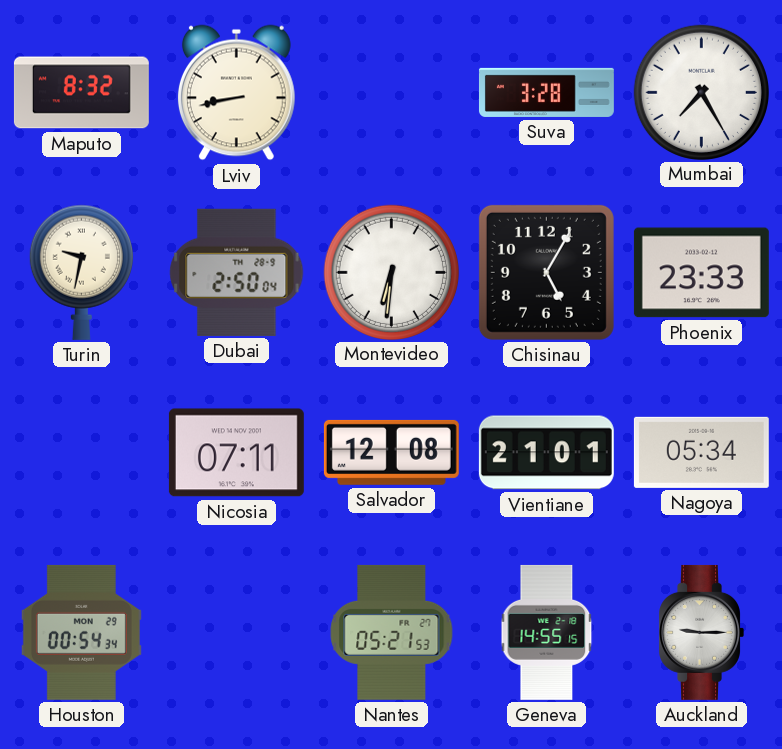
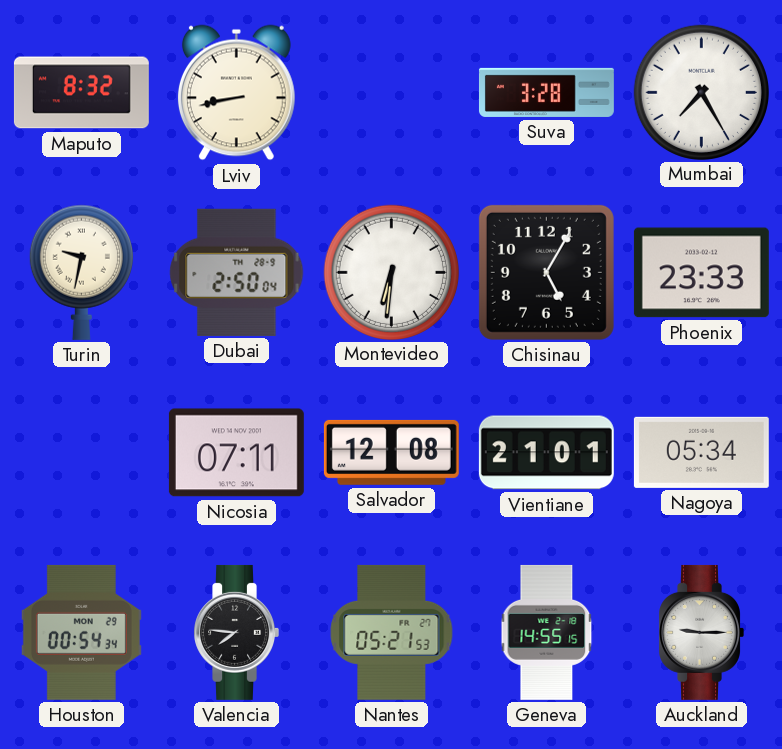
Valencia: none -> 7:46 (236, 632)
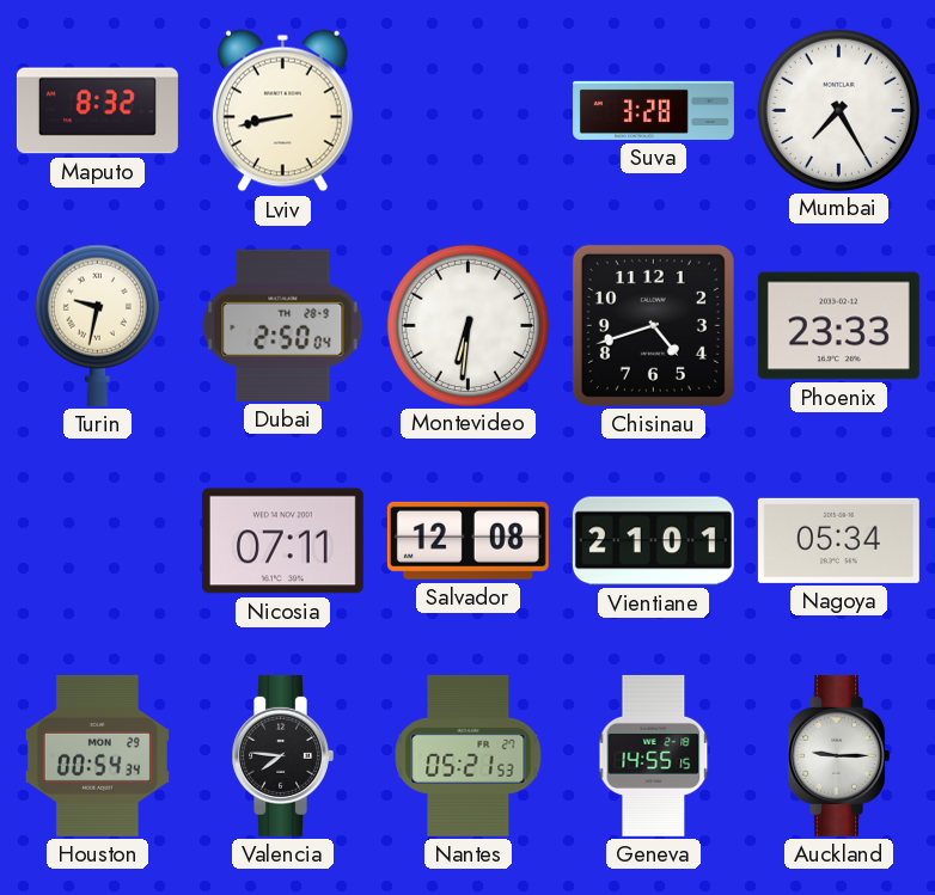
Chisinau: 5:05 -> 4:42 (653, 325)
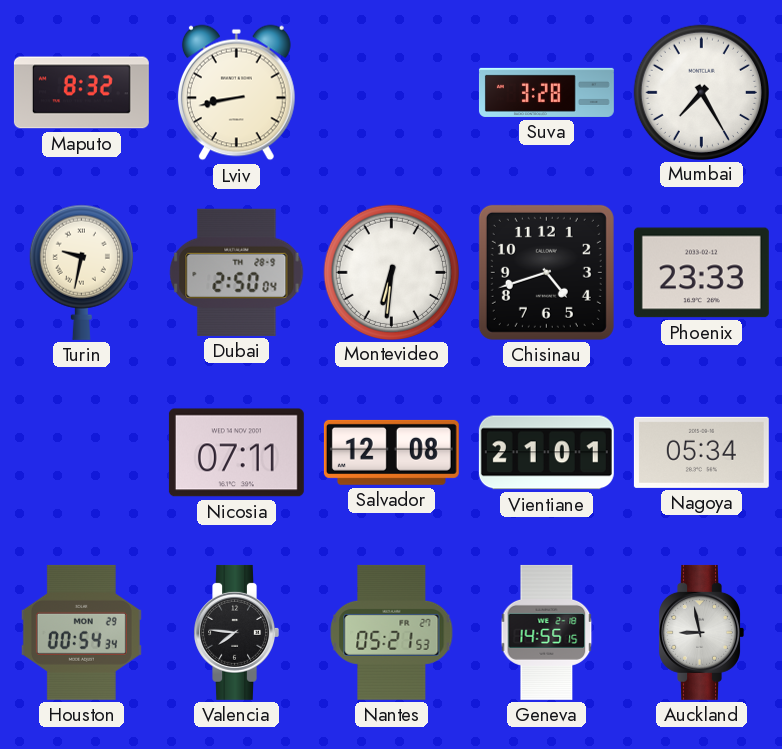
Auckland: 9:15 -> 8:58 (701, 632)
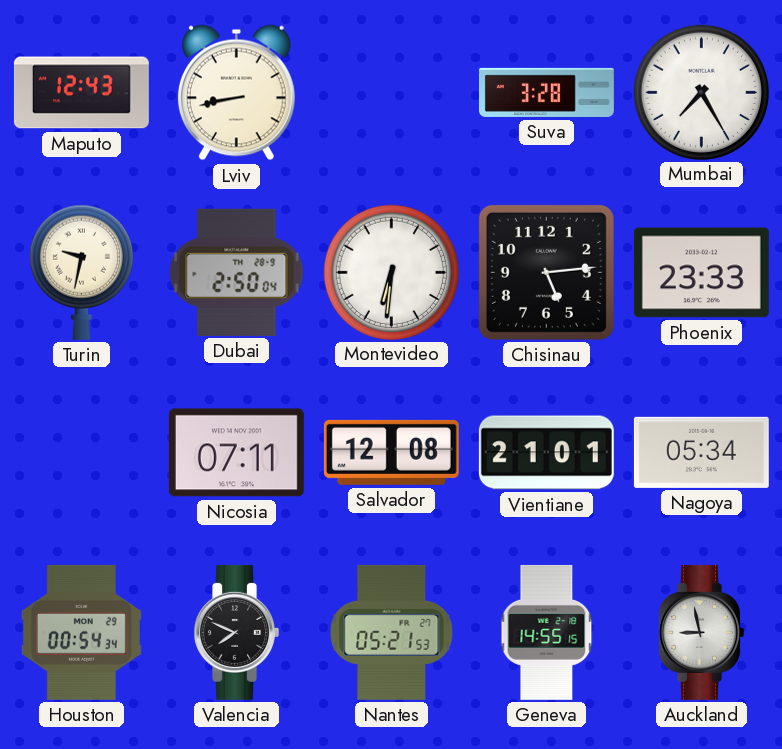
Maputo: 8:32 -> 12:43 (81, 93)
Chisinau: 4:42 -> 5:14 (546, 272)
Valencia: 7:46 -> 7:49 (236, 632)
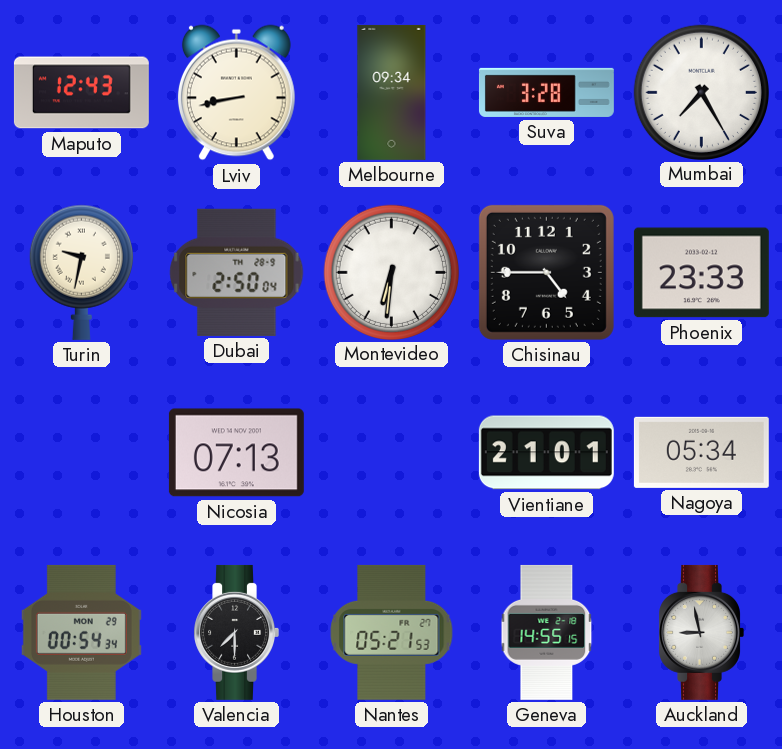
Melbourne: none -> 09:34 (392, 92)
Chisinau: 5:14 -> 4:45 (546, 272)
Nicosia: 07:11 -> 07:13 (236, 453)
Salvador: 12:08 -> none (391, 452)
Valencia: 7:49 -> 7:30 (236, 632)
